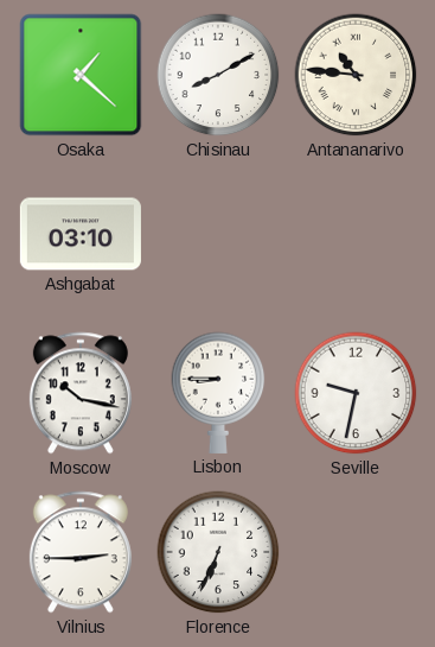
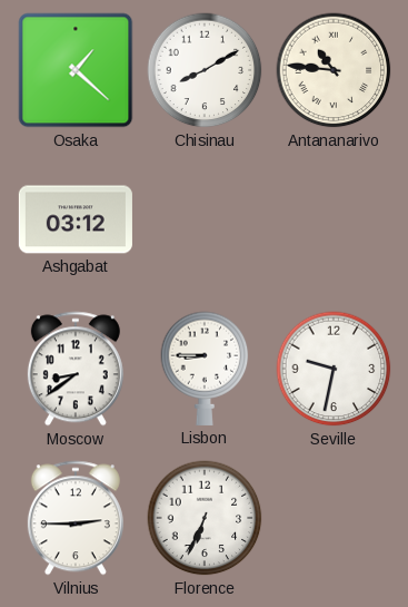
Ashgabat: 03:10 -> 03:12 (76, 219)
Moscow: 10:17 -> 8:39 (76, 369)
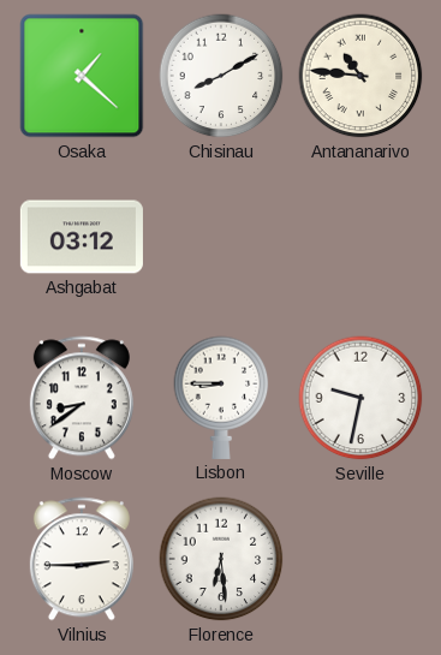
Florence: 6:34 -> 6:29 (221, 559)
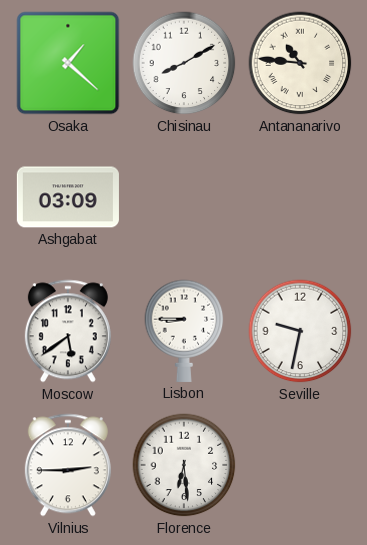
Ashgabat: 03:12 -> 03:09 (68, 197)
Moscow: 8:39 -> 5:39 (68, 331)
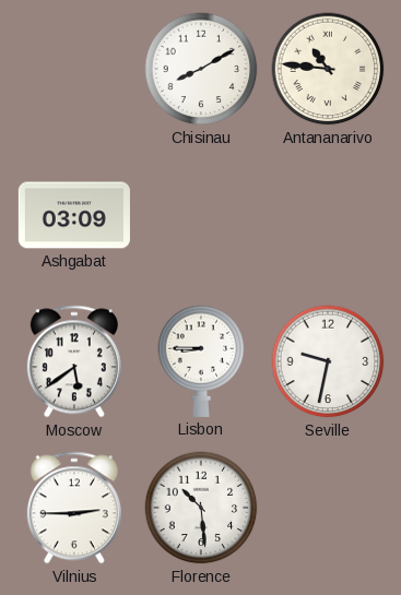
Osaka: 1:22 -> none (68, 63)
Florence: 6:29 -> 10:29 (201, 508)
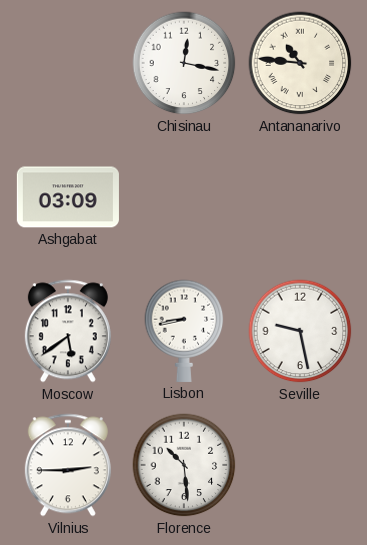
Chisinau: 8:10 -> 12:17 (184, 63)
Lisbon: 8:45 -> 8:43 (184, 331)
Seville: 9:32 -> 9:28 (300, 331)
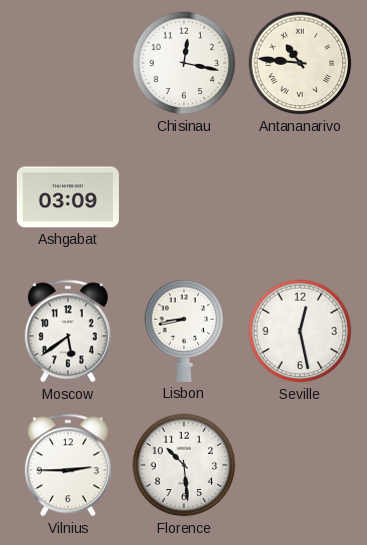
Seville: 9:28 -> 12:28 (300, 331)
